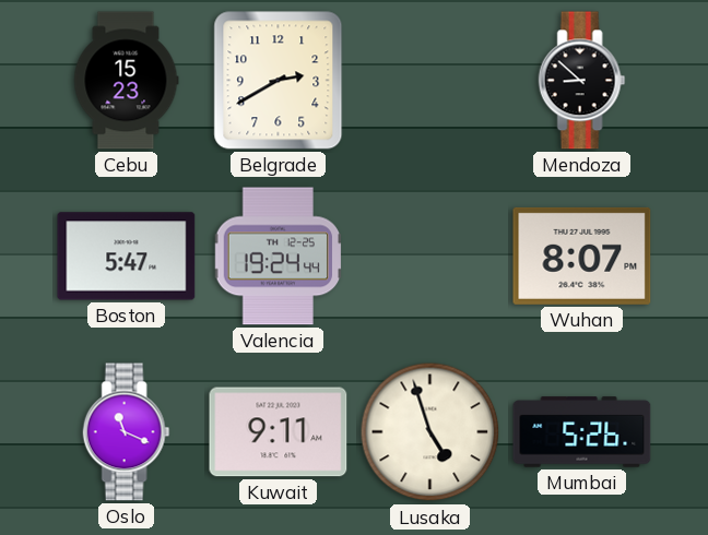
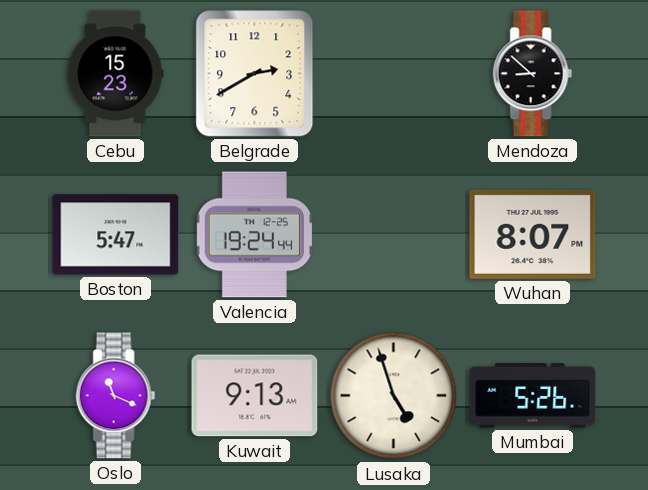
Kuwait: 9:11 -> 9:13 (255, 396)
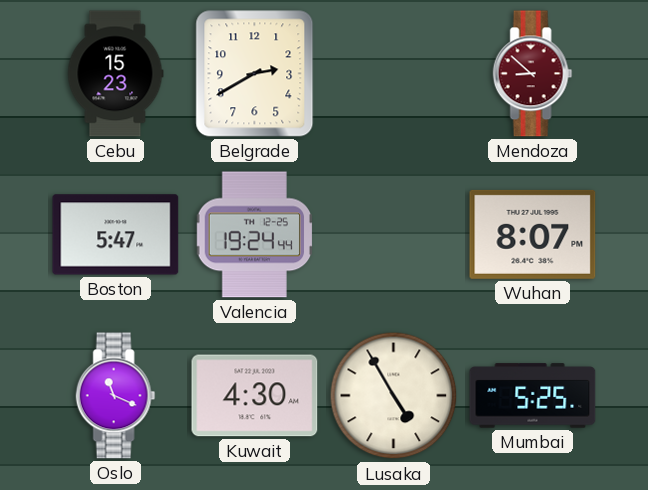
Mendoza dial: black -> burgundy (533, 74)
Kuwait: 9:13 -> 4:30 (255, 396)
Lusaka: 4:57 -> 4:55 (394, 396)
Mumbai: 5:26 -> 5:25 (533, 396)
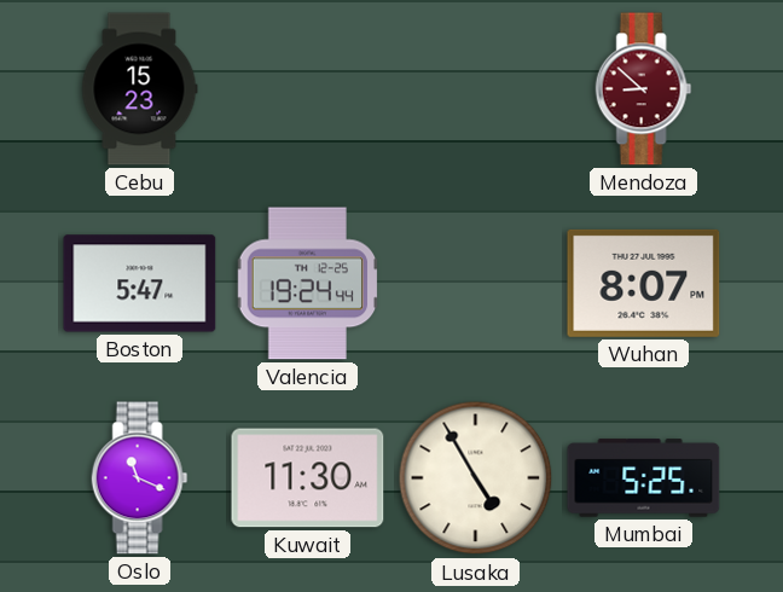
Belgrade: 2:40 -> none (255, 74)
Kuwait: 4:30 -> 11:30 (308, 478)
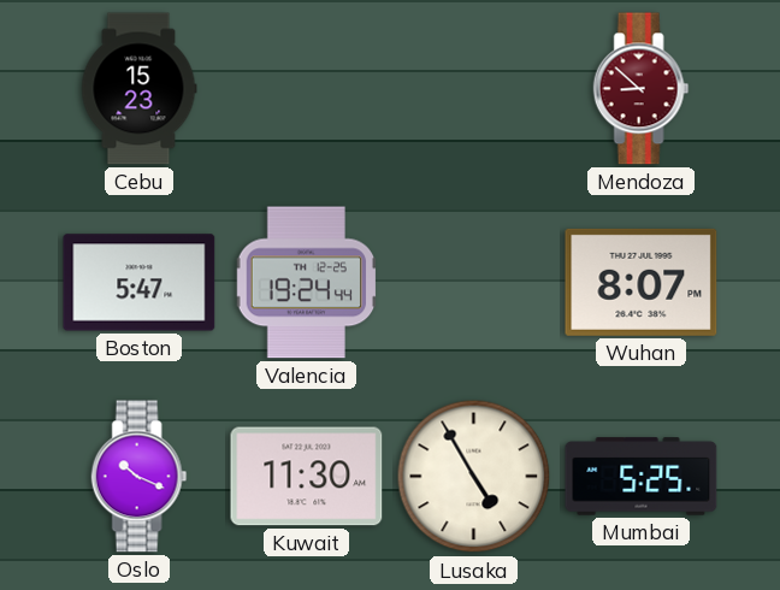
Oslo: 11:19 -> 10:19 (140, 477)
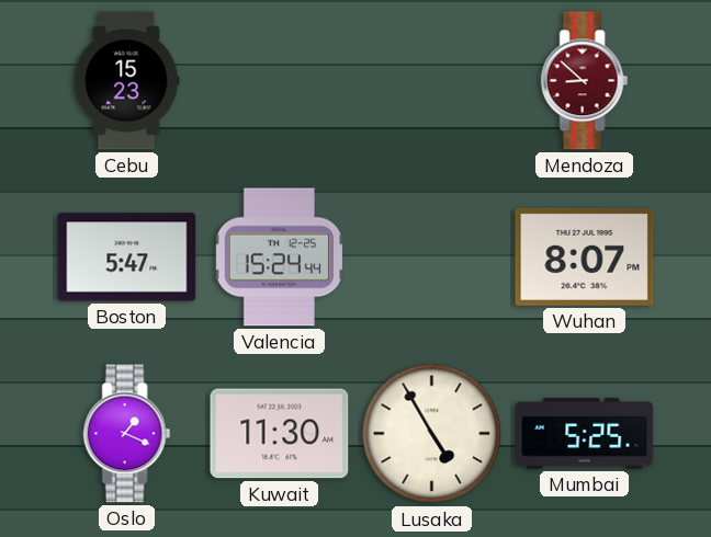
Valencia: 19:24 -> 15:24 (280, 258)
Oslo: 10:19 -> 1:19 (127, 434)
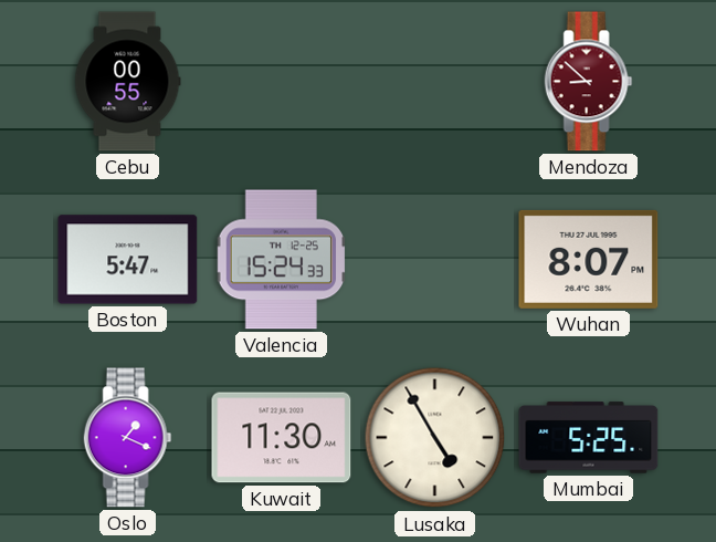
Cebu: 15:23 -> 00:55 (127, 82)
Valencia: 15:24:44 -> 15:24:33 (282, 260)
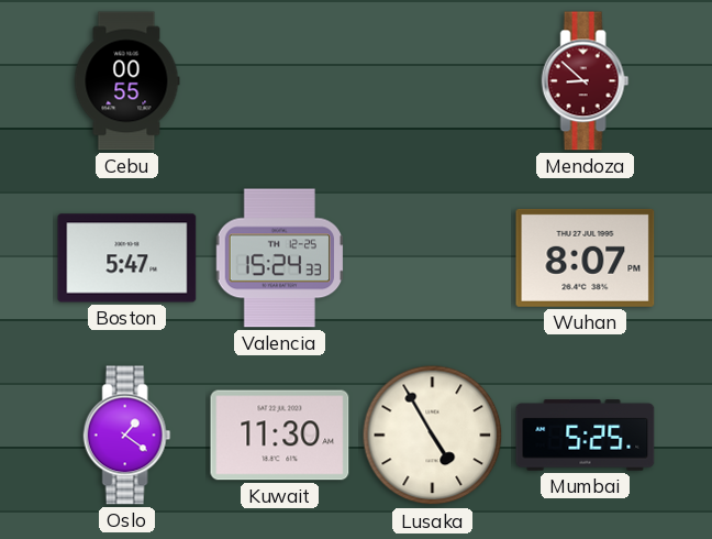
Oslo: 1:19 -> 1:21 (127, 436)
